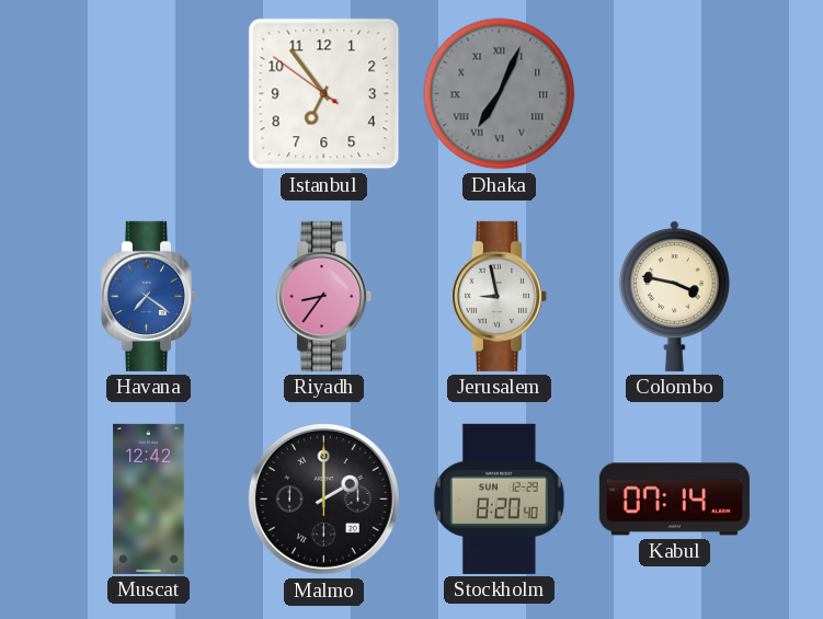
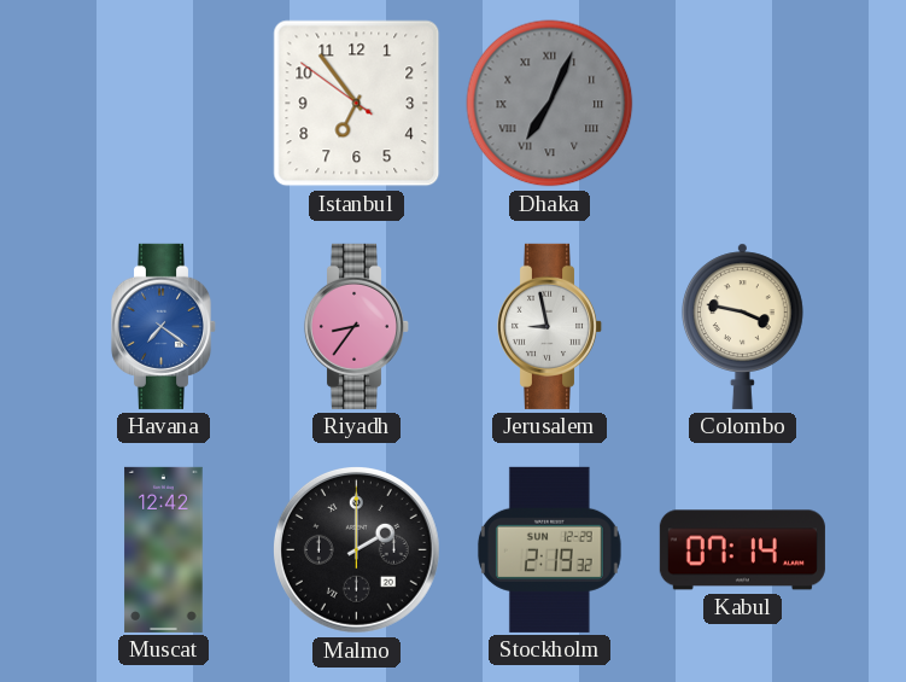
Stockholm: 8:20 -> 2:19 (549, 549)
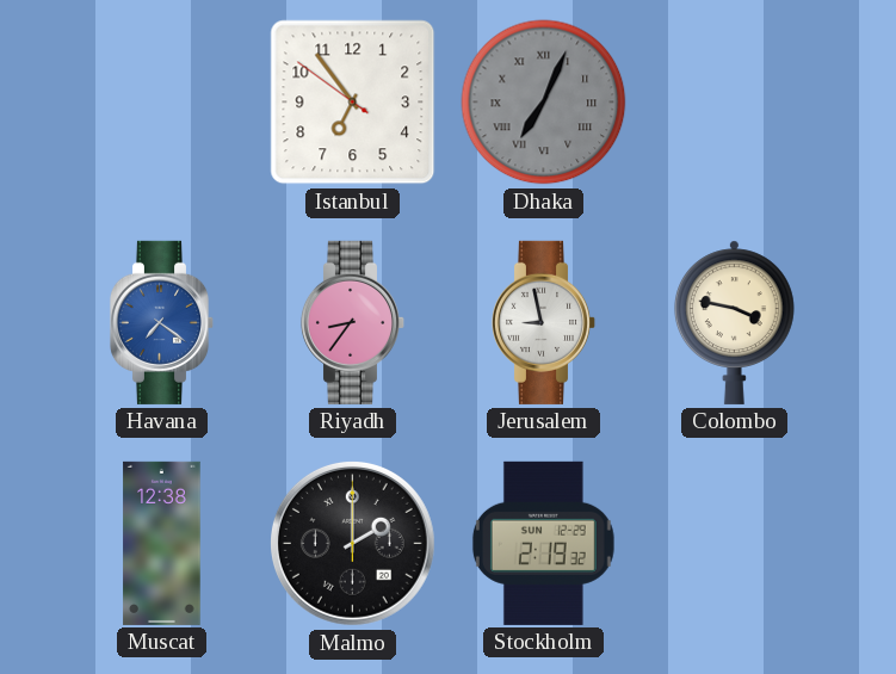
Muscat: 12:42 -> 12:38 (162, 543)
Kabul: 07:14 -> none (742, 550)
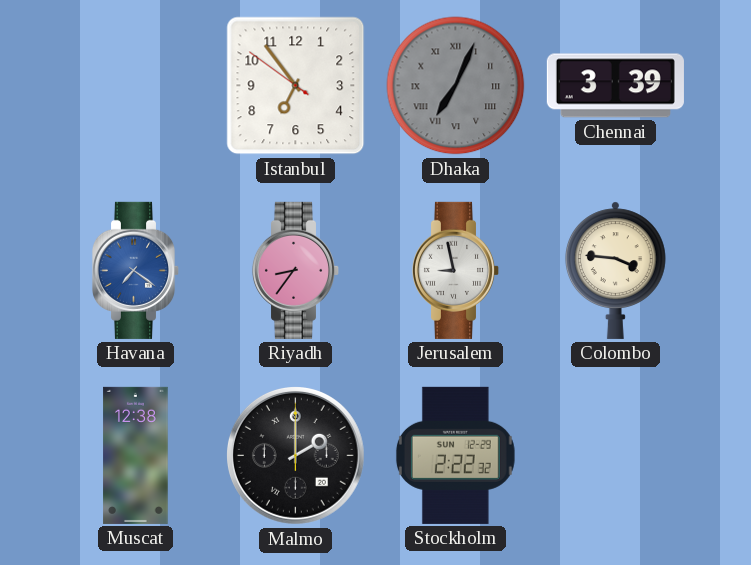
Chennai: none -> 3:39 (615, 86)
Colombo: 3:47 -> 3:46 (615, 270)
Stockholm: 2:19 -> 2:22 (455, 455)
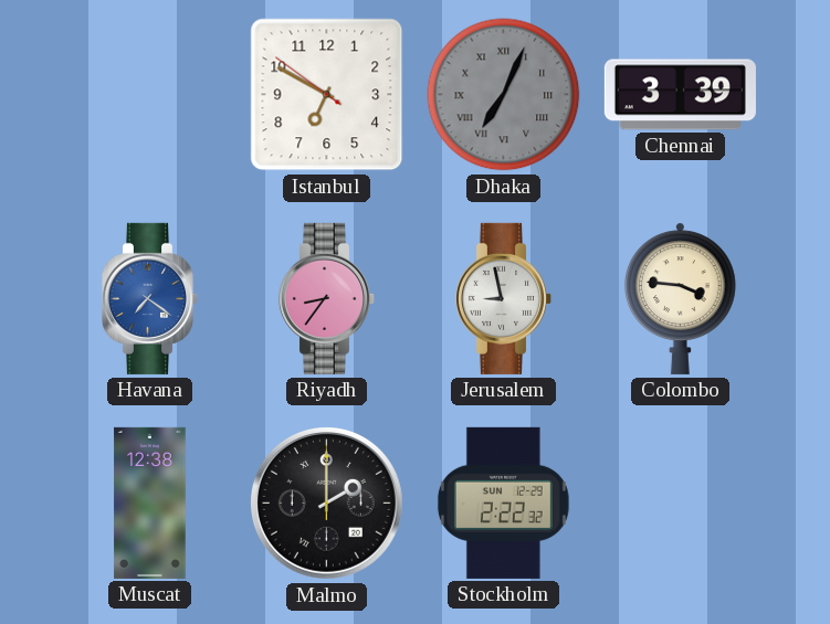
Istanbul: 6:53 -> 6:49 (327, 95)
